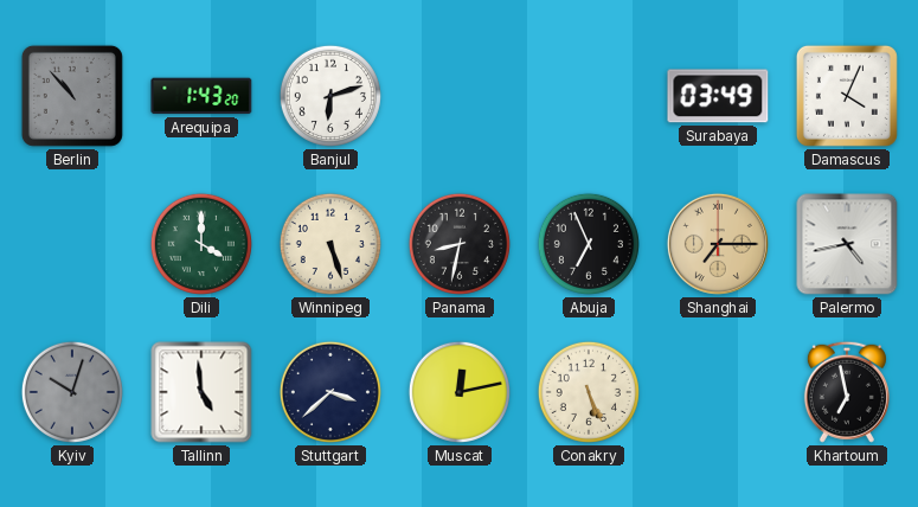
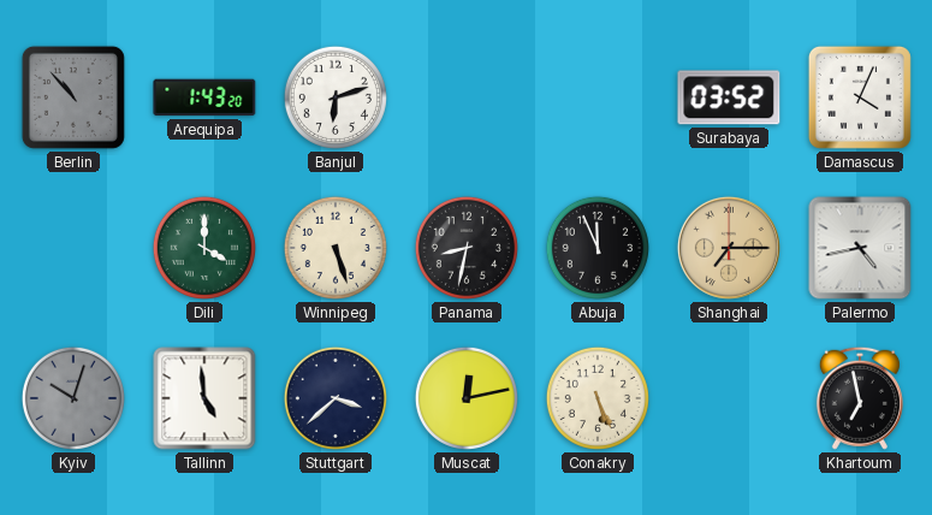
Surabaya: 03:49 -> 03:52 (729, 97)
Abuja: 6:56 -> 11:56 (598, 248)
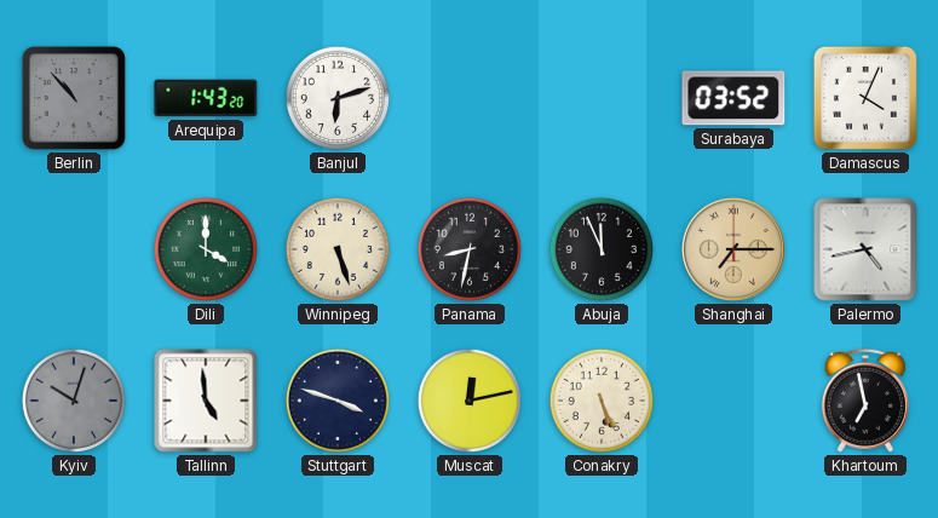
Stuttgart: 3:38 -> 3:48 (338, 401)
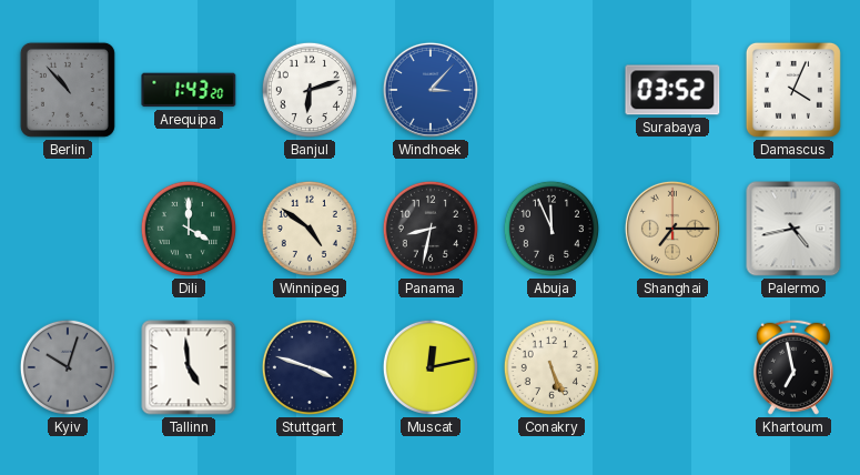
Windhoek: none -> 3:07 (431, 90)
Winnipeg: 5:27 -> 4:51 (310, 229)
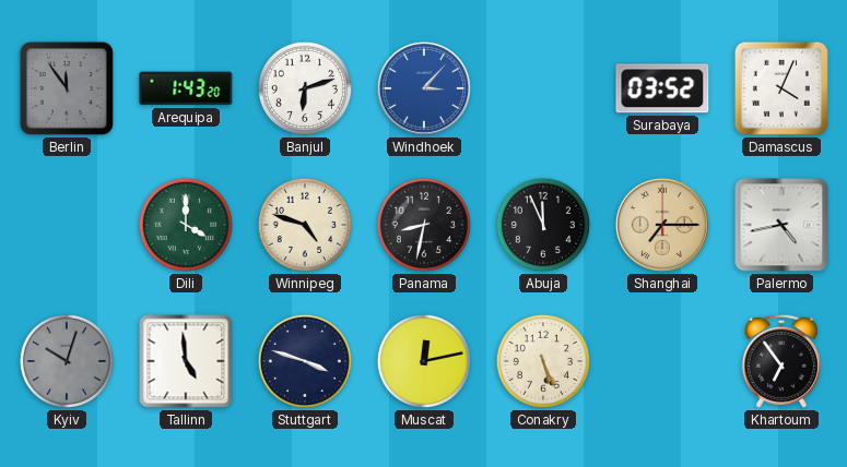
Berlin: 10:53 -> 11:54 (67, 88)
Winnipeg: 4:51 -> 4:48 (305, 225)
Khartoum: 6:58 -> 6:54 (781, 361)
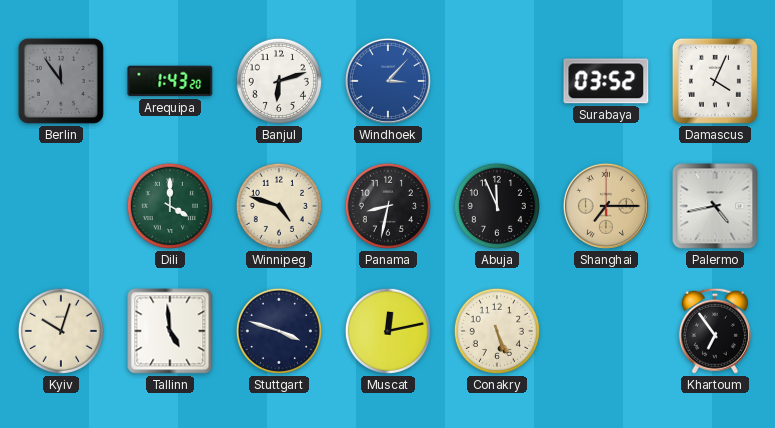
Kyiv dial: grey -> cream (61, 331)
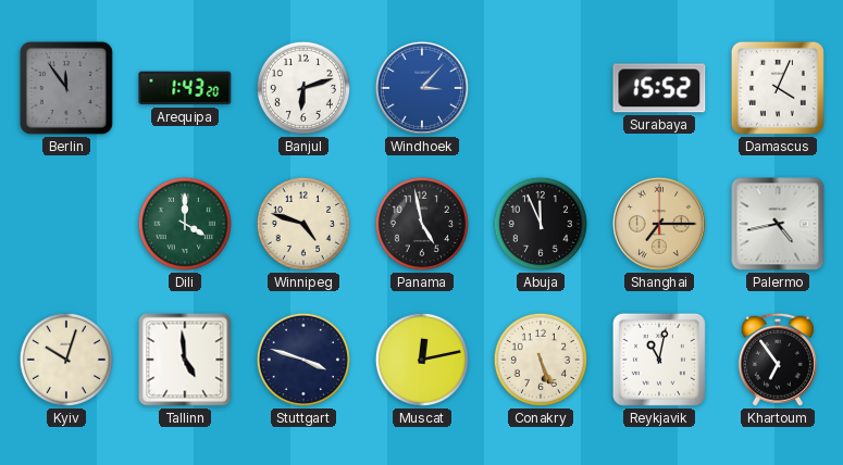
Surabaya: 03:52 -> 15:52 (659, 88)
Panama: 8:32 -> 4:58 (422, 224)
Reykjavik: none -> 11:02 (659, 360)
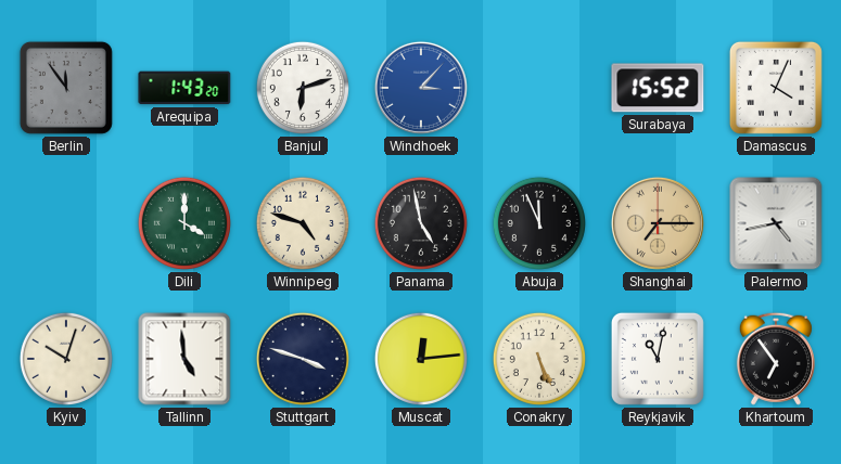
Muscat: 12:13 -> 12:14 (421, 359)
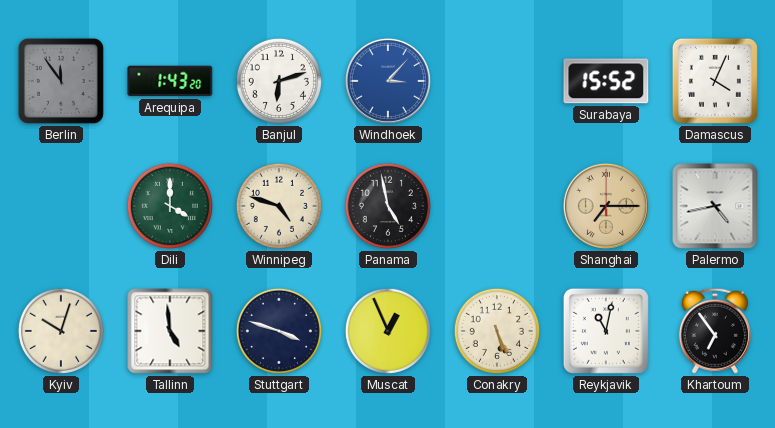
Abuja: 11:56 -> none (539, 223)
Muscat: 12:14 -> 12:56 (388, 331)
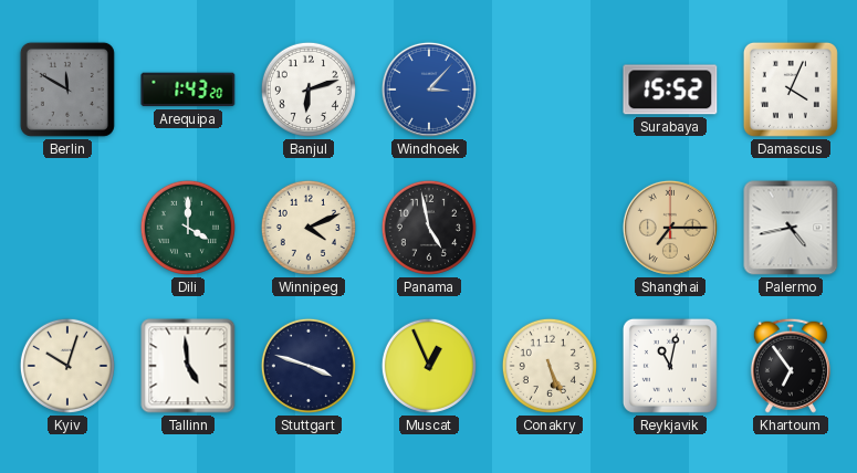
Berlin: 11:54 -> 11:50 (67, 90)
Winnipeg: 4:48 -> 4:11 (309, 228)
